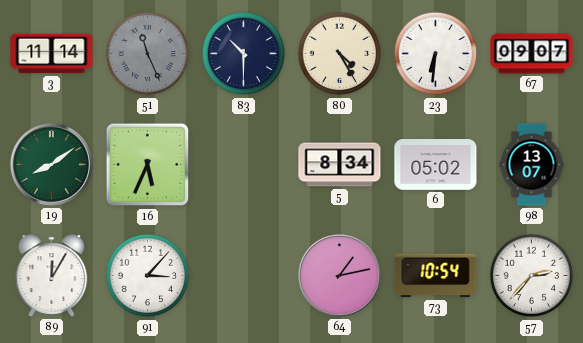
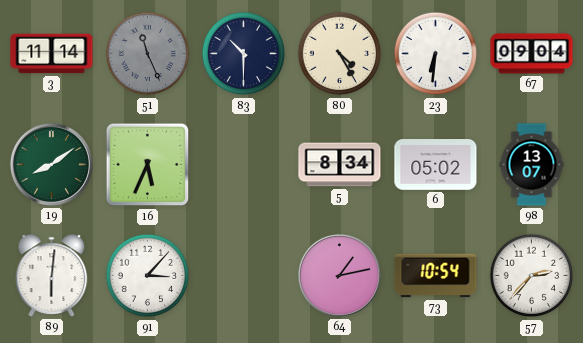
67: 09:07 -> 09:04 (532, 54)
89: 12:05 -> 6:01 (52, 276)
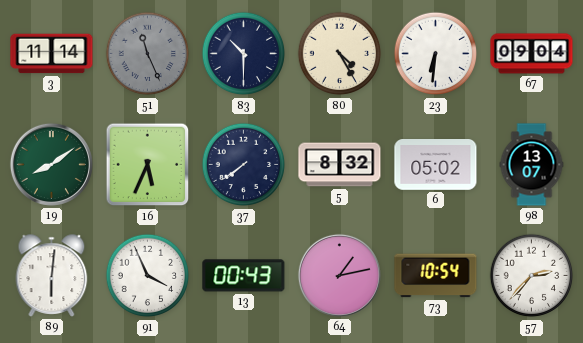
37: none -> 7:39 (244, 165)
5: 8:34 -> 8:32 (340, 165)
91: 3:07 -> 3:56 (148, 276)
13: none -> 00:43 (244, 276)
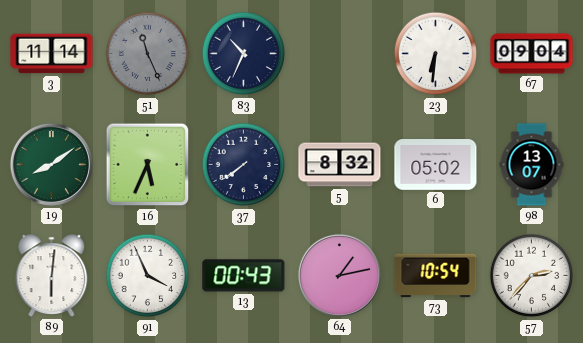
83: 10:30 -> 10:34 (244, 54)
80: 4:25 -> none (340, 54)
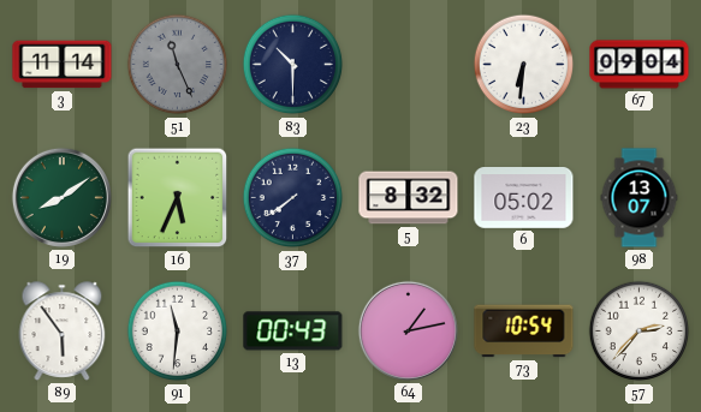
83: 10:34 -> 10:30 (293, 65)
89: 6:01 -> 5:54 (63, 332)
91: 3:56 -> 11:31 (178, 332)
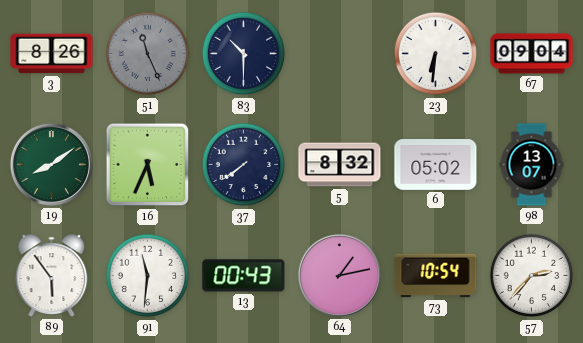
3: 11:14 -> 8:26 (52, 54)
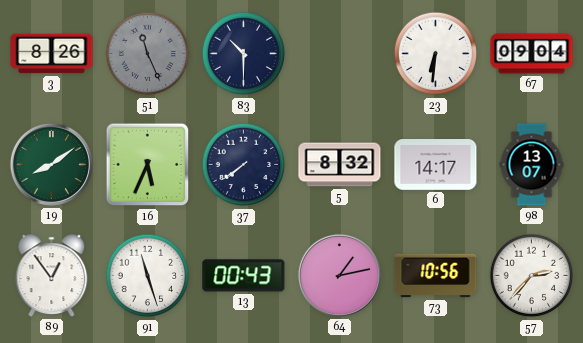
6: 05:02 -> 14:17 (436, 165)
89: 5:54 -> 12:54 (52, 276)
91: 11:31 -> 11:27 (148, 276)
73: 10:54 -> 10:56 (436, 276)
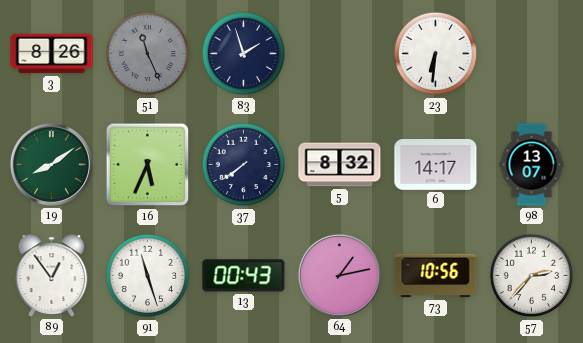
83: 10:30 -> 1:57 (244, 54)
67: 09:04 -> none (532, 54)
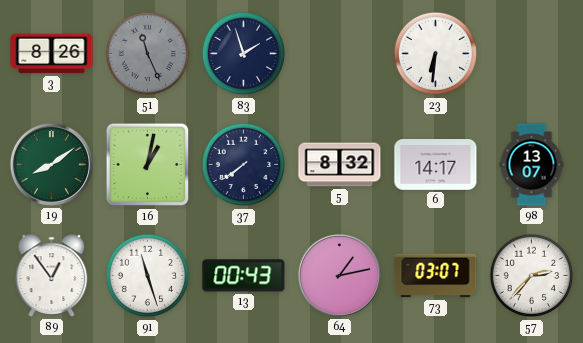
16: 5:34 -> 1:02 (148, 165)
73: 10:56 -> 03:07 (436, 276)
